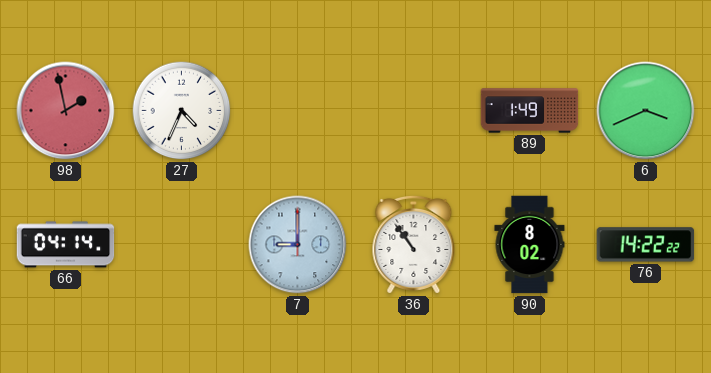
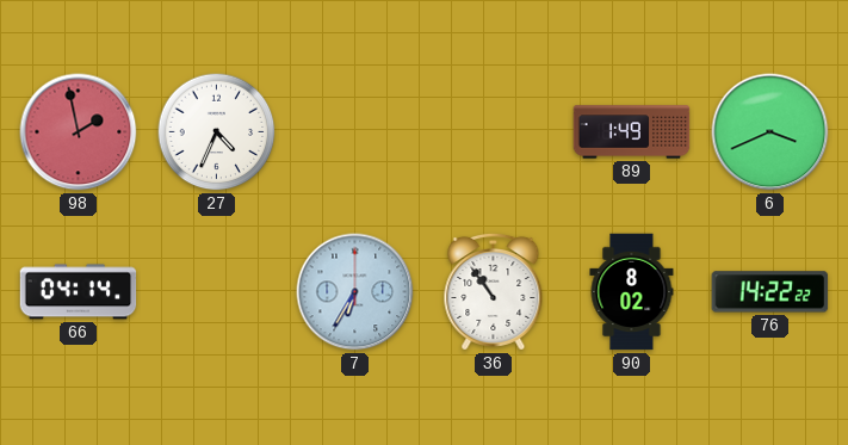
7: 9:00 -> 6:35 (355, 292)
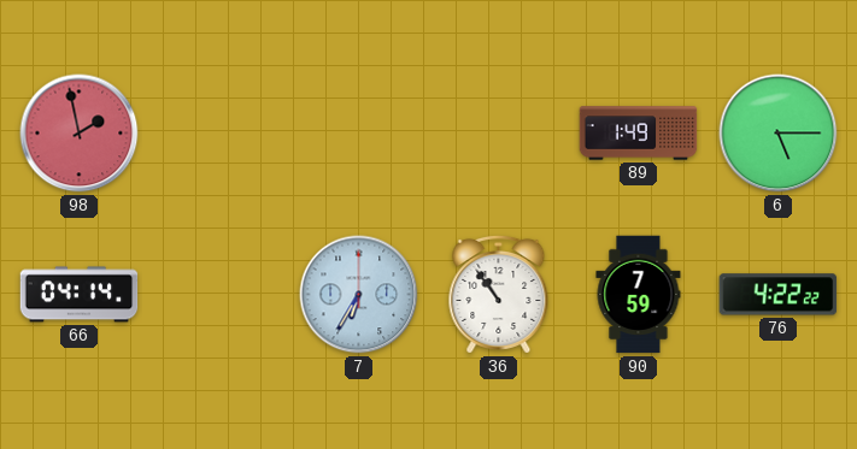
27: 4:34 -> none (217, 132)
6: 3:41 -> 5:15 (779, 134)
90: 8:02 -> 7:59 (639, 295)
76: 14:22 -> 4:22 (779, 295)
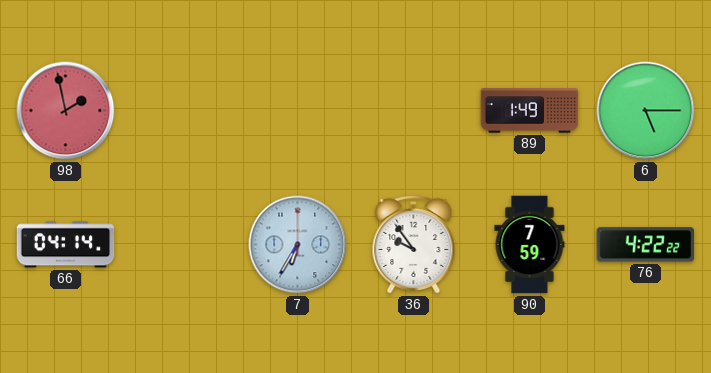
36: 10:54 -> 9:54 (414, 244)
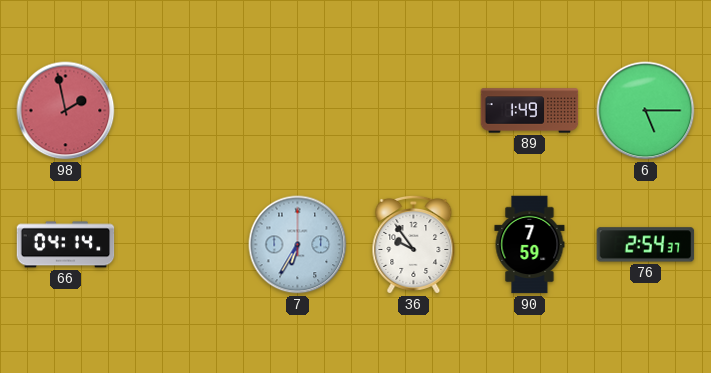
76: 4:22 -> 2:54 (646, 245)
